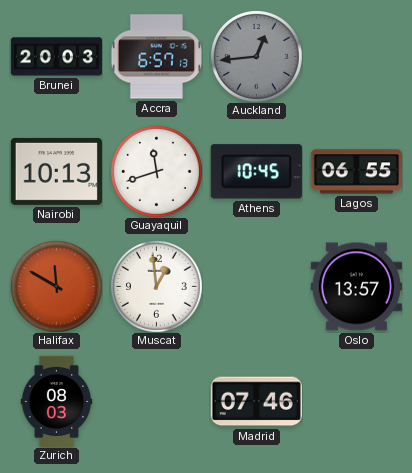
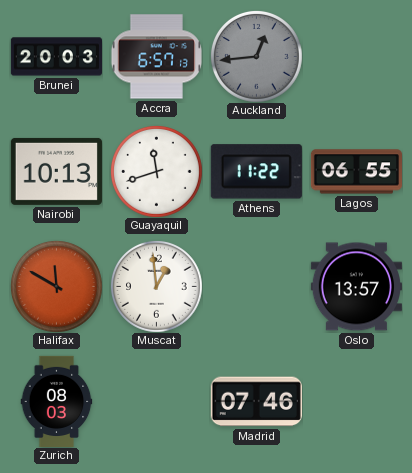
Athens: 10:45 -> 11:22 (256, 172)
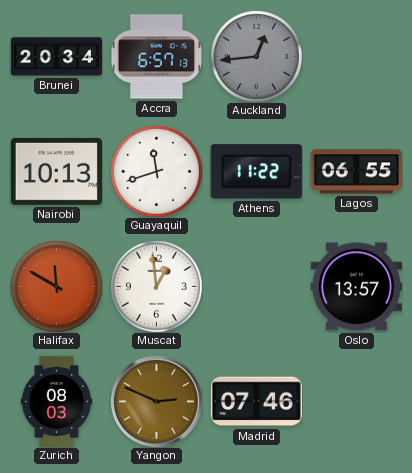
Brunei: 20:03 -> 20:34 (56, 57)
Yangon: none -> 2:49 (156, 401)
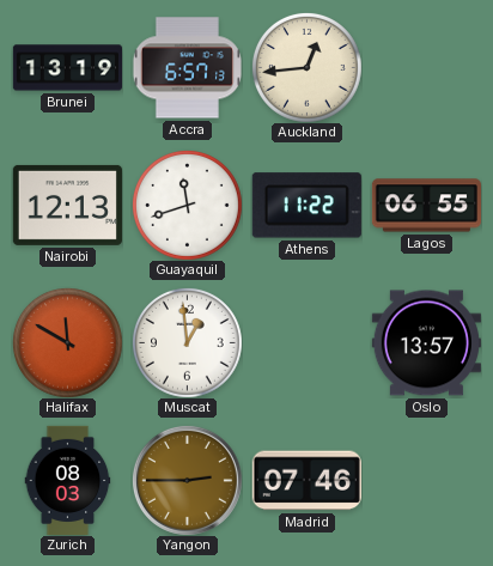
Brunei: 20:34 -> 13:19 (67, 68)
Auckland dial: grey -> cream (308, 68)
Nairobi: 10:13 -> 12:13 (67, 205)
Yangon: 2:49 -> 2:45 (187, 480)
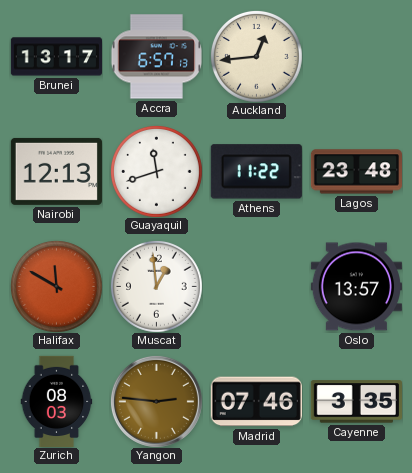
Brunei: 13:19 -> 13:17 (56, 57)
Lagos: 06:55 -> 23:48 (356, 172)
Yangon: 2:45 -> 2:46 (156, 401)
Cayenne: none -> 3:35 (356, 402)
